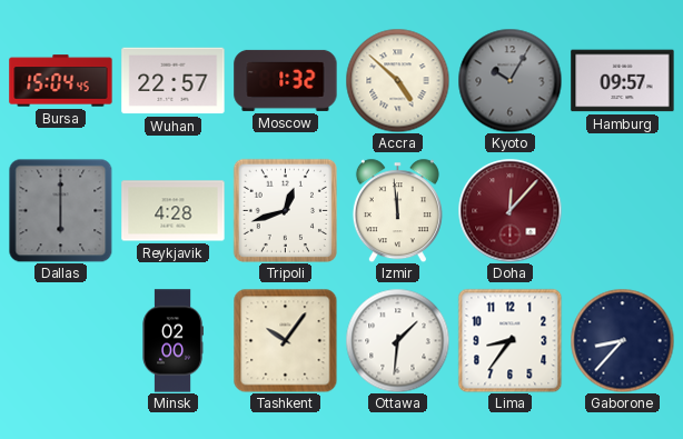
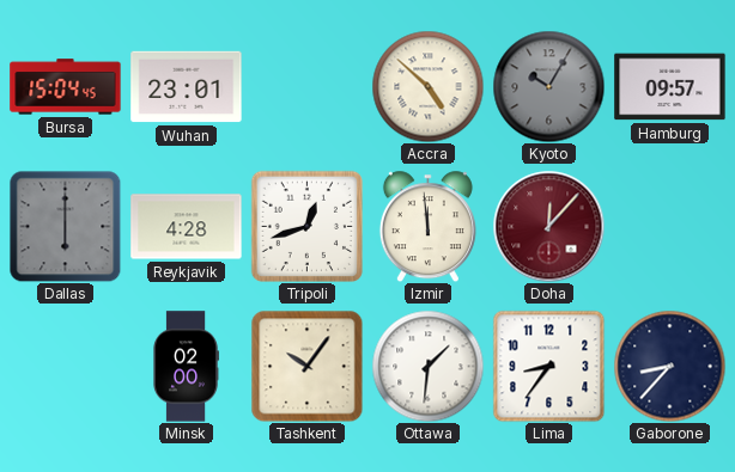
Wuhan: 22:57 -> 23:01 (187, 87)
Moscow: 1:32 -> none (286, 80)
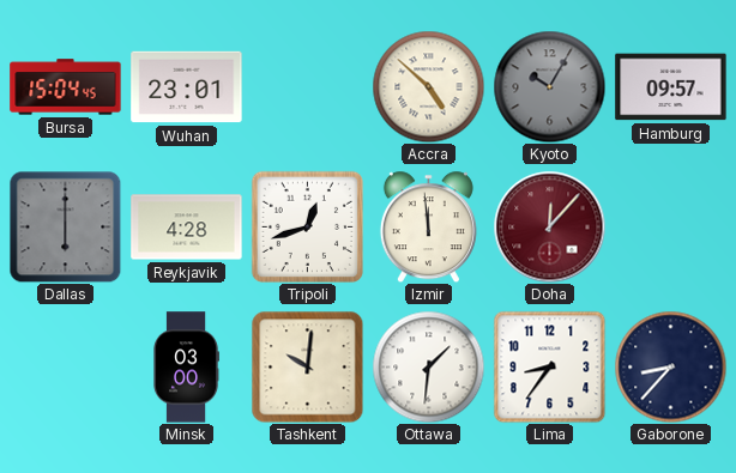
Minsk: 02:00 -> 03:00 (186, 368)
Tashkent: 10:06 -> 10:01 (307, 366)
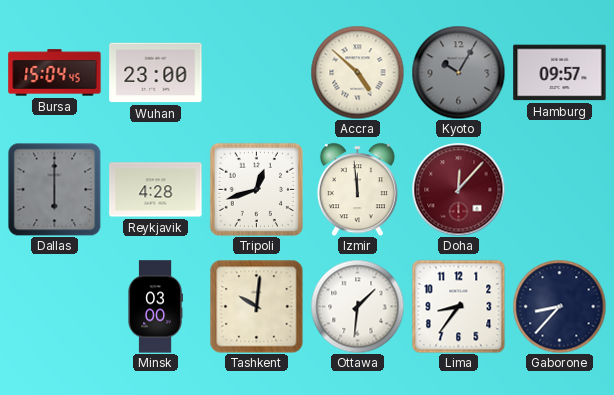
Wuhan: 23:01 -> 23:00 (156, 73)
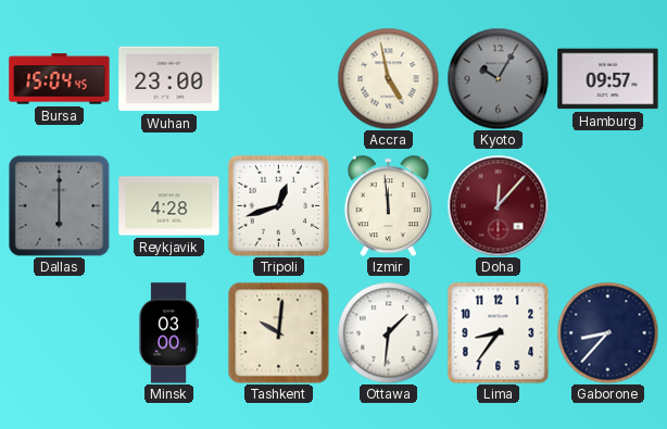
Accra: 4:52 -> 4:58 (388, 78)
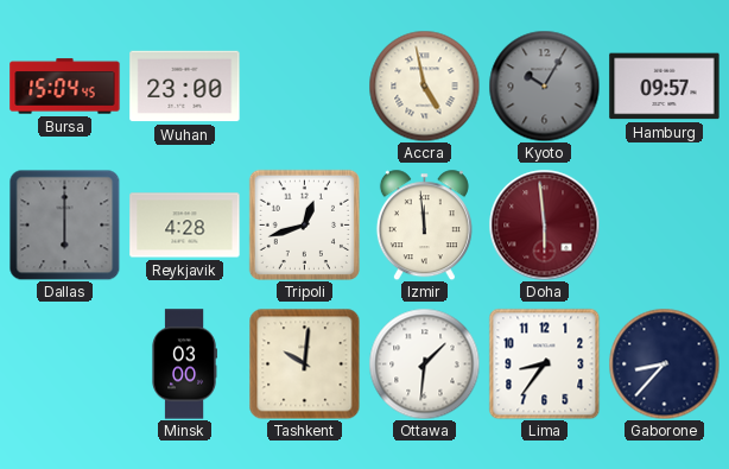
Doha: 12:07 -> 5:59 (544, 224)
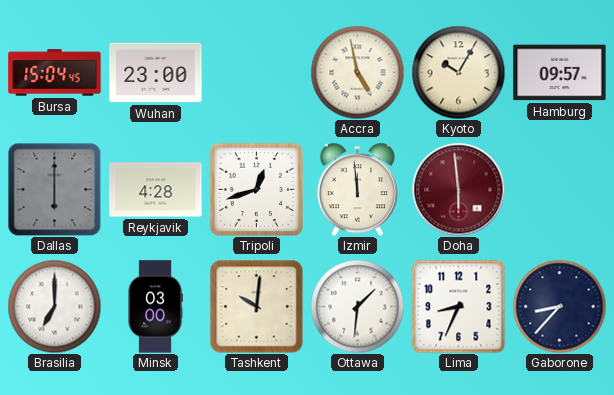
Kyoto dial: grey -> cream (458, 72)
Brasilia: none -> 7:00 (54, 306)
Lima: 8:36 -> 8:34 (458, 306)
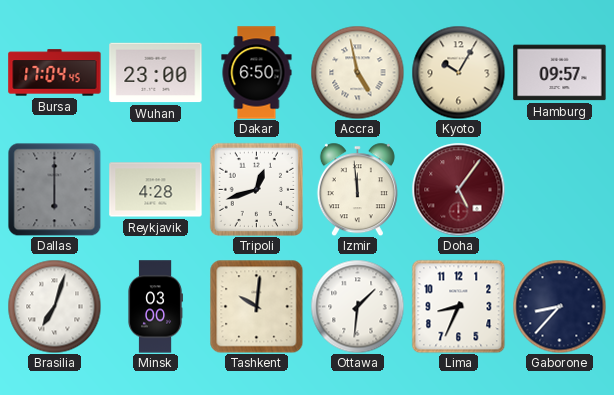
Bursa: 15:04 -> 17:04 (55, 73)
Dakar: none -> 6:50 (257, 73)
Doha: 5:59 -> 5:06 (458, 189)
Brasilia: 7:00 -> 7:03 (54, 306)
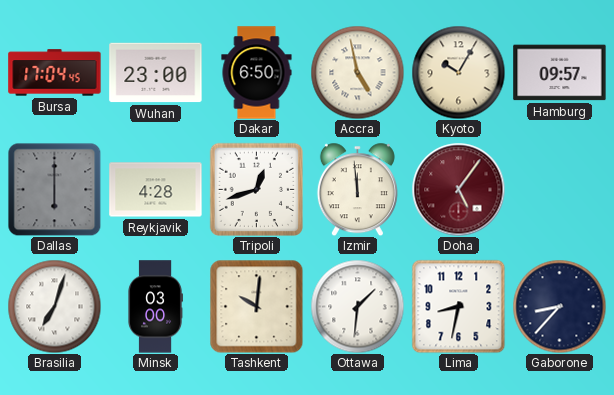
Lima: 8:34 -> 8:32 (458, 306)
